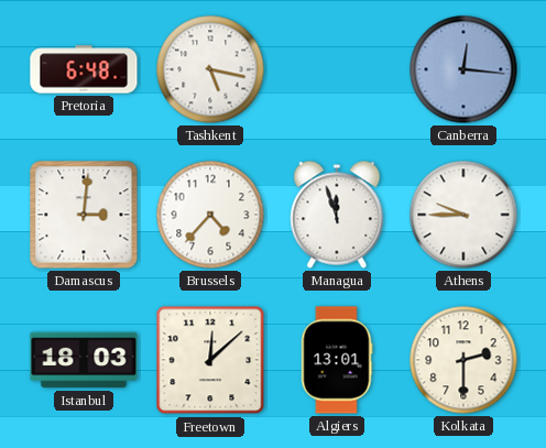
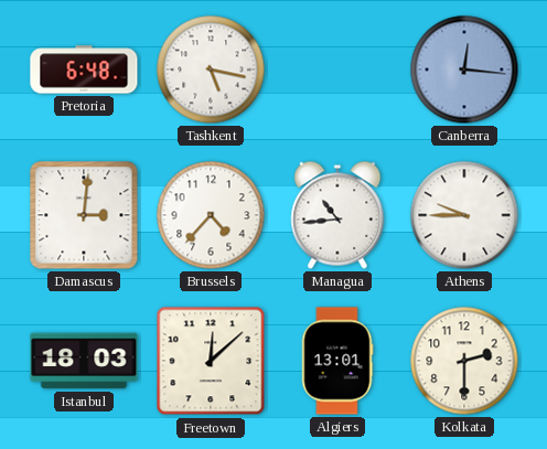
Managua: 11:57 -> 10:44 (337, 215)
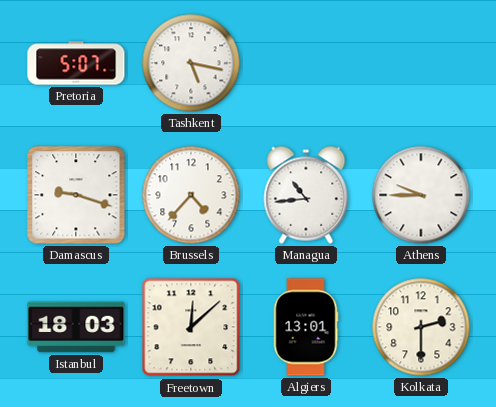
Pretoria: 6:48 -> 5:07 (76, 63)
Canberra: 12:16 -> none (464, 70)
Damascus: 3:01 -> 9:18 (76, 195)
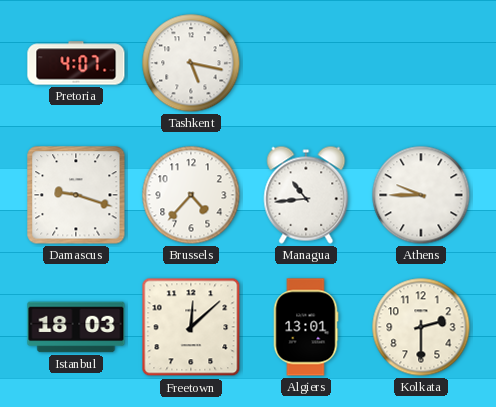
Pretoria: 5:07 -> 4:07 (76, 63)
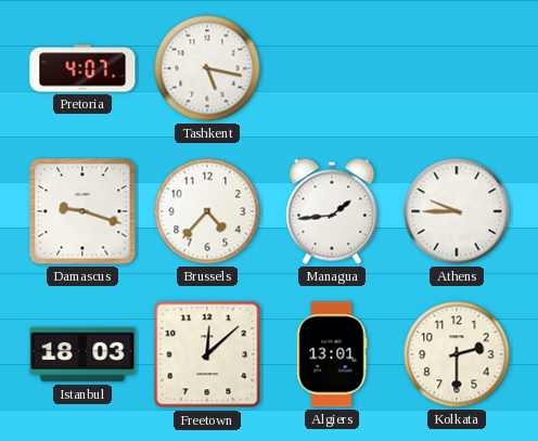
Managua: 10:44 -> 1:44 (332, 211)
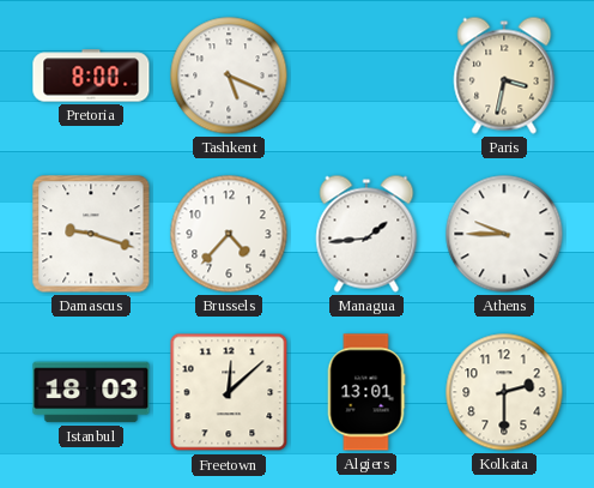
Pretoria: 4:07 -> 8:00 (91, 76)
Tashkent: 5:17 -> 5:19 (229, 76)
Paris: none -> 3:32 (504, 76)
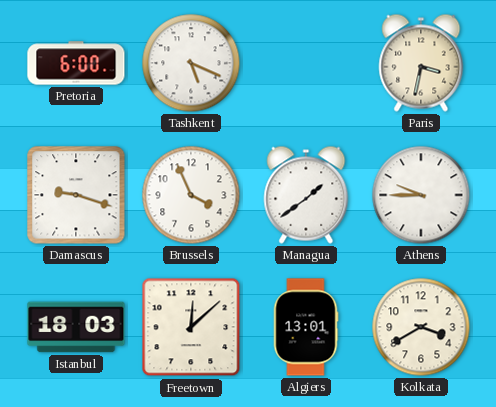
Pretoria: 8:00 -> 6:00 (76, 63)
Brussels: 4:37 -> 3:56 (191, 195)
Managua: 1:44 -> 1:39 (306, 195)
Kolkata: 2:30 -> 3:40 (421, 327)
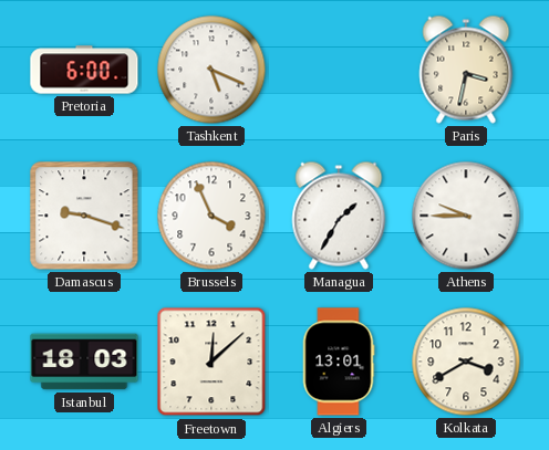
Managua: 1:39 -> 1:35 (339, 216)
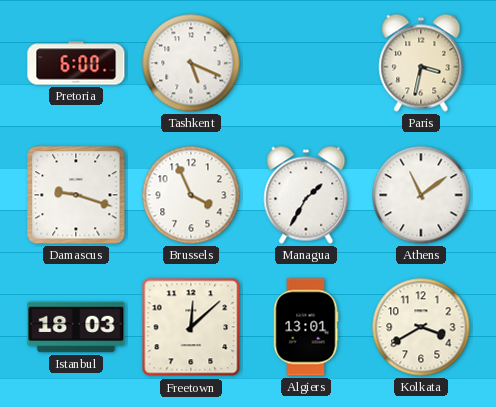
Athens: 9:45 -> 11:09 (421, 195)
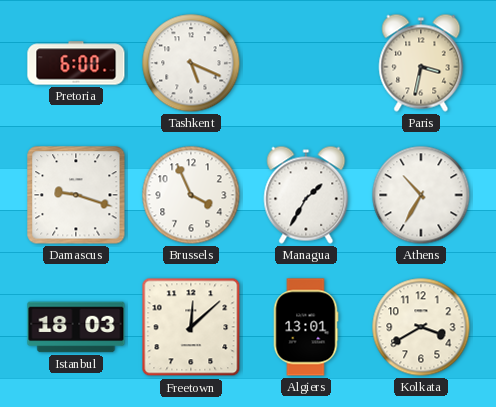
Athens: 11:09 -> 10:35 (421, 195)
